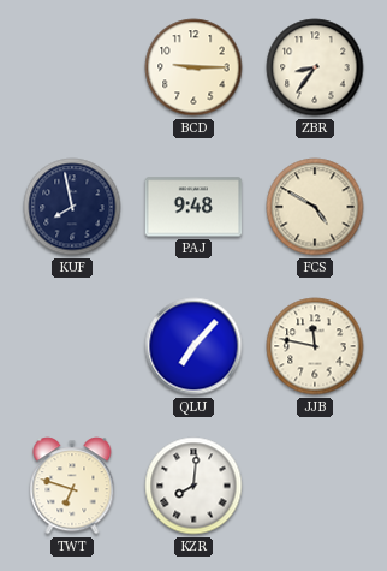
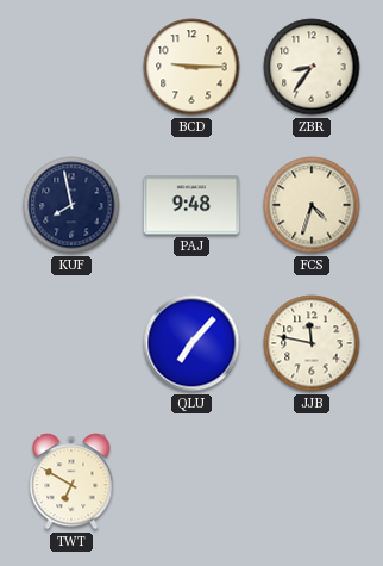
FCS: 4:50 -> 4:33 (312, 205)
TWT: 6:48 -> 6:50 (71, 481)
KZR: 8:01 -> none (194, 486)
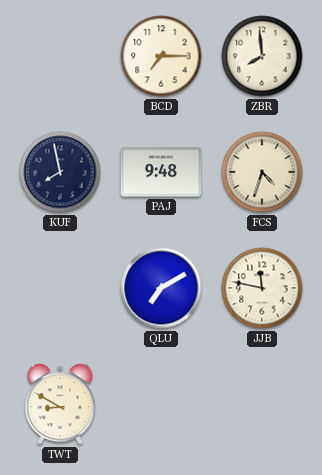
BCD: 9:15 -> 7:15 (161, 56)
ZBR: 8:36 -> 7:59 (262, 56)
QLU: 7:07 -> 7:10 (161, 288)
TWT: 6:50 -> 8:50 (60, 404)
